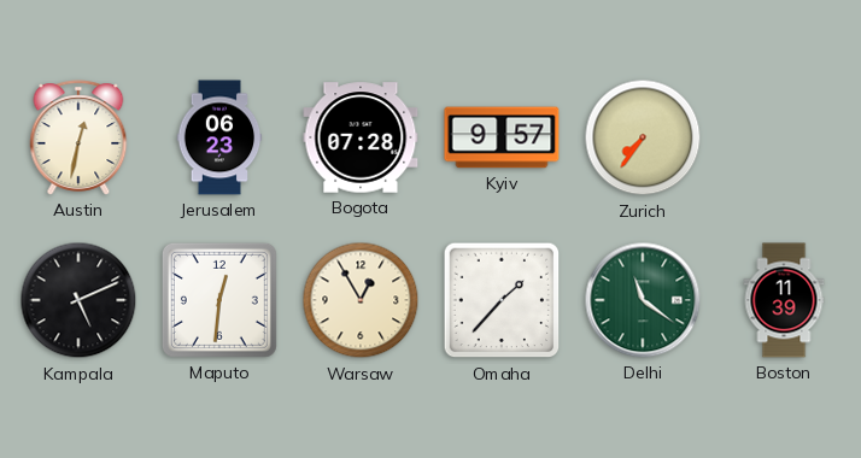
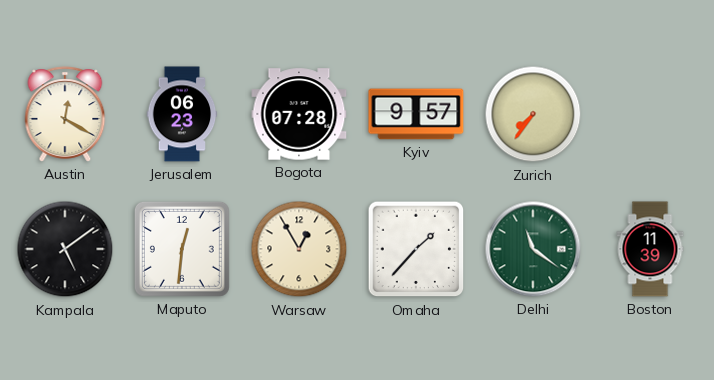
Austin: 12:32 -> 12:20 (65, 114)
Kampala: 5:11 -> 5:09 (65, 249)
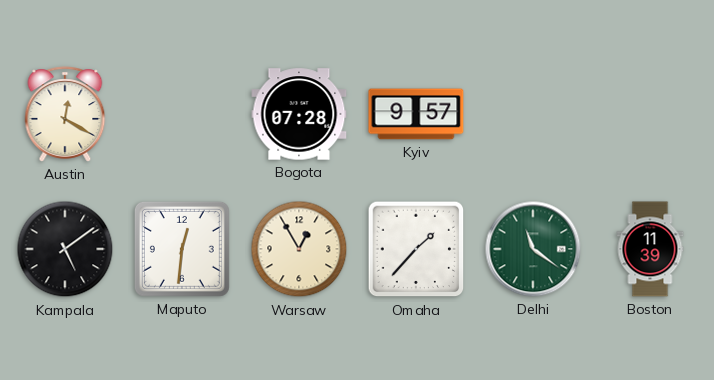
Jerusalem: 06:23 -> none (182, 114)
Zurich: 7:36 -> none (533, 114)
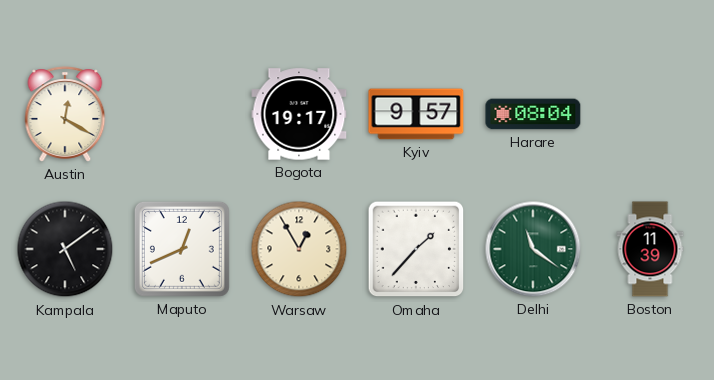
Bogota: 07:28 -> 19:17 (299, 114)
Harare: none -> 08:04 (533, 114)
Maputo: 12:31 -> 12:41 (182, 249)
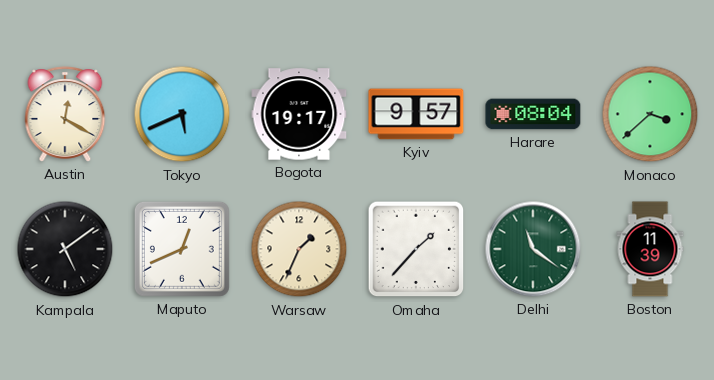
Tokyo: none -> 5:41 (182, 114)
Monaco: none -> 3:38 (650, 114)
Warsaw: 12:55 -> 1:34 (299, 249)
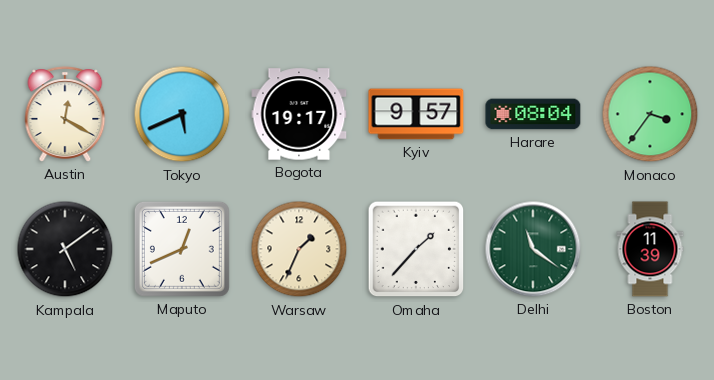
Monaco: 3:38 -> 3:36 (650, 114)
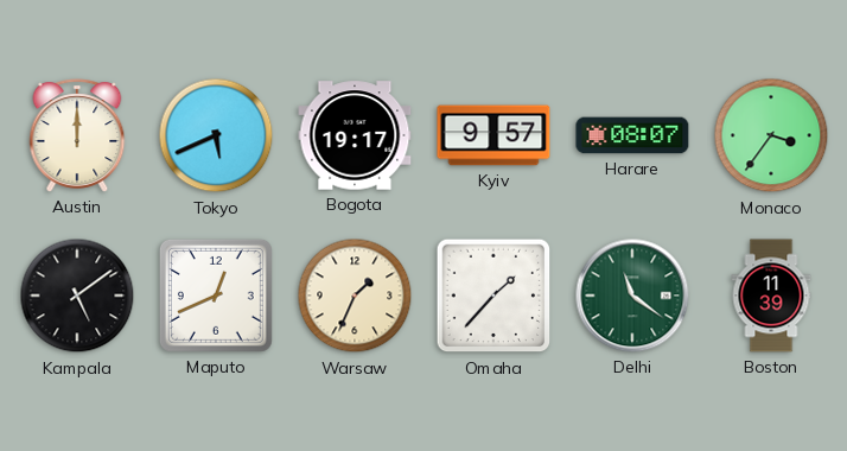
Austin: 12:20 -> 12:00 (77, 135)
Harare: 08:04 -> 08:07 (632, 135)
